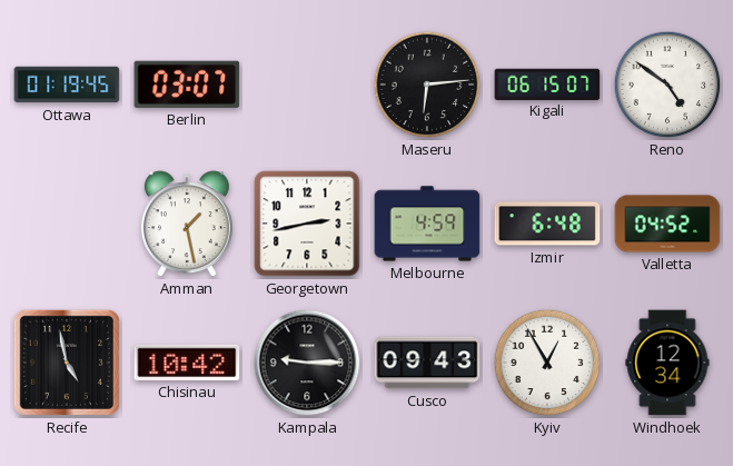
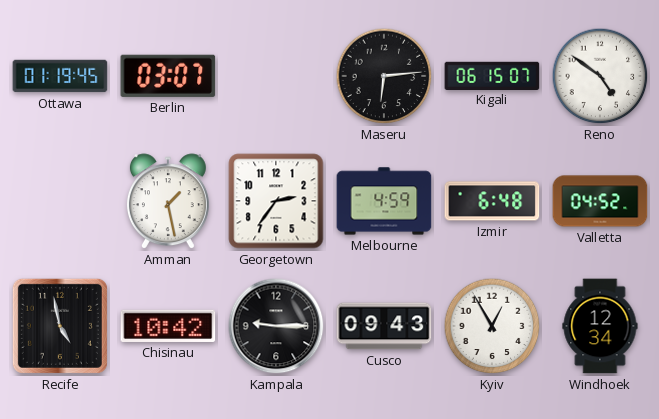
Georgetown: 2:43 -> 2:36 (276, 201)
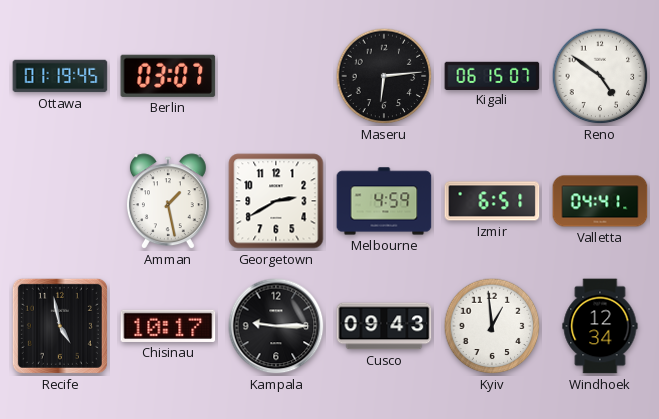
Georgetown: 2:36 -> 2:40 (276, 201)
Izmir: 6:48 -> 6:51 (492, 201)
Valletta: 04:52 -> 04:41 (600, 201)
Chisinau: 10:42 -> 10:17 (168, 326)
Kyiv: 12:55 -> 12:59 (492, 326)
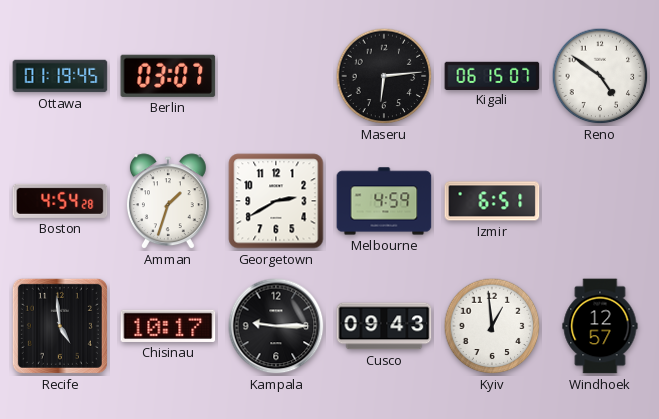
Boston: none -> 4:54 (60, 201)
Amman: 1:28 -> 1:33 (168, 202)
Valletta: 04:41 -> none (600, 201)
Recife: 4:58 -> 4:59 (60, 326)
Windhoek: 12:34 -> 12:57 (600, 326)
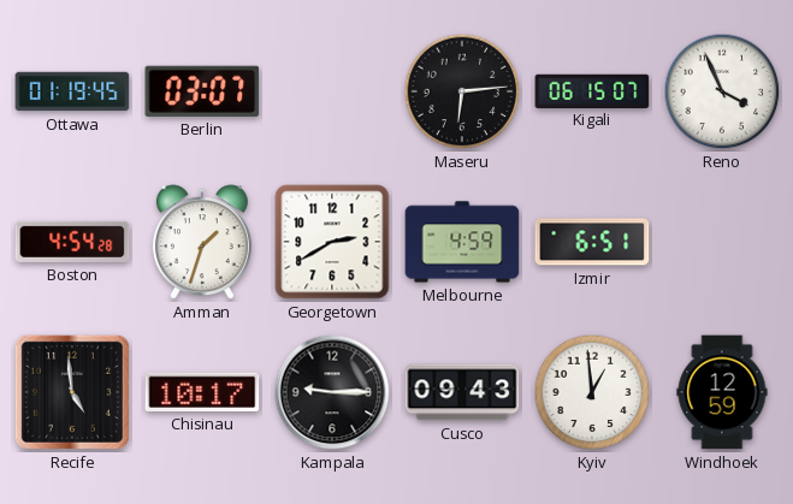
Reno: 4:51 -> 3:56 (722, 91)
Windhoek: 12:57 -> 12:59 (722, 392)
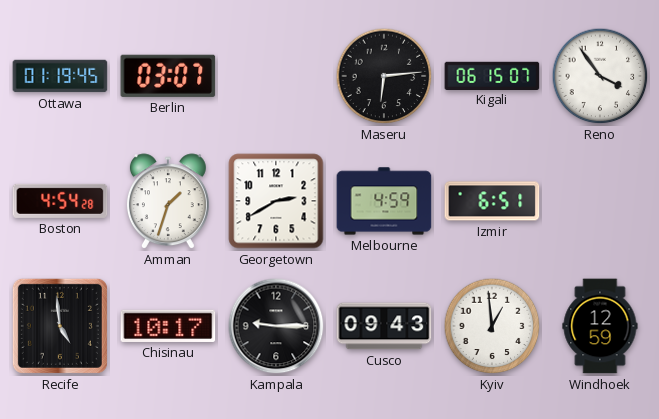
Reno: 3:56 -> 3:54 (600, 76)
